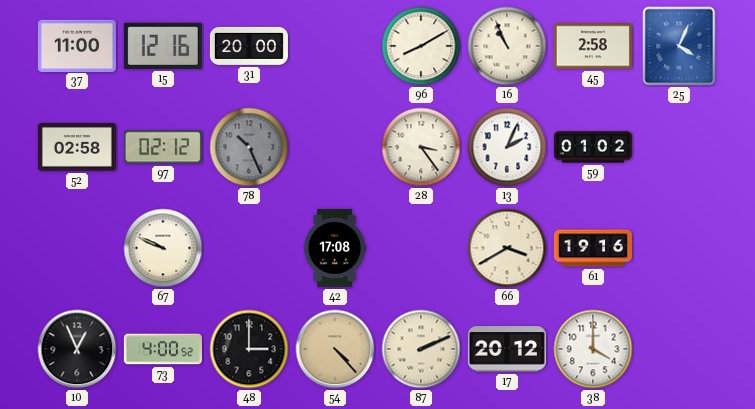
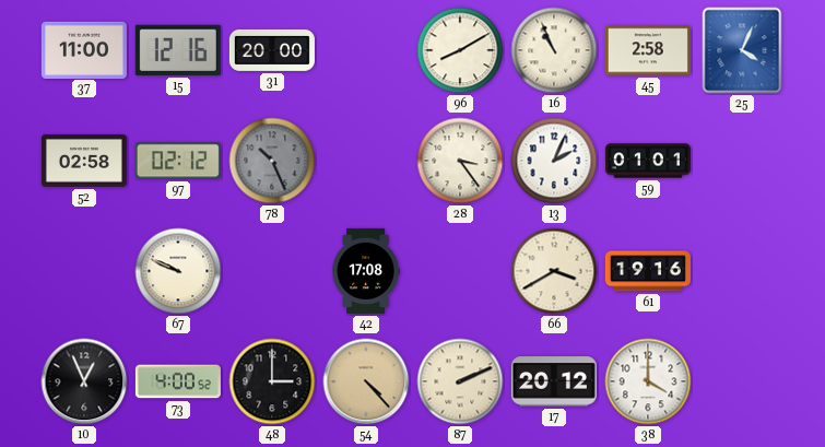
59: 01:02 -> 01:01 (648, 161)
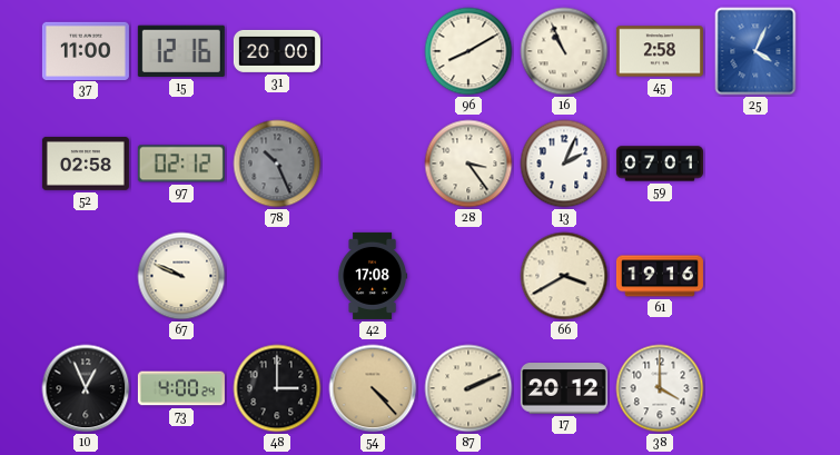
59: 01:01 -> 07:01 (660, 164)
73: 4:00:52 -> 4:00:24 (181, 388)
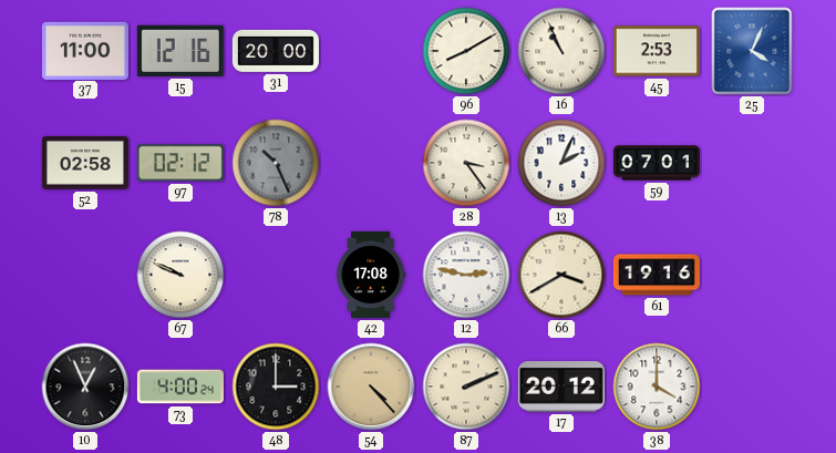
45: 2:58 -> 2:53 (657, 51)
12: none -> 2:47 (466, 275)
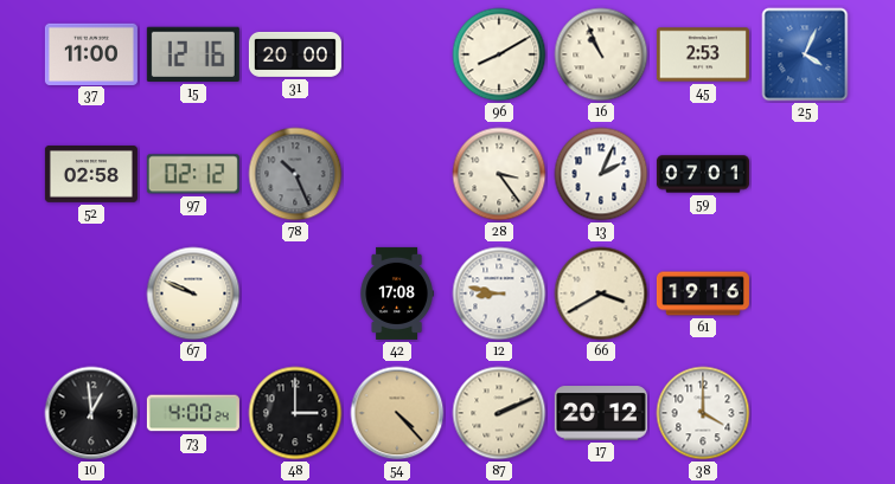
12: 2:47 -> 8:47 (499, 293)
10: 12:56 -> 12:59 (91, 413)
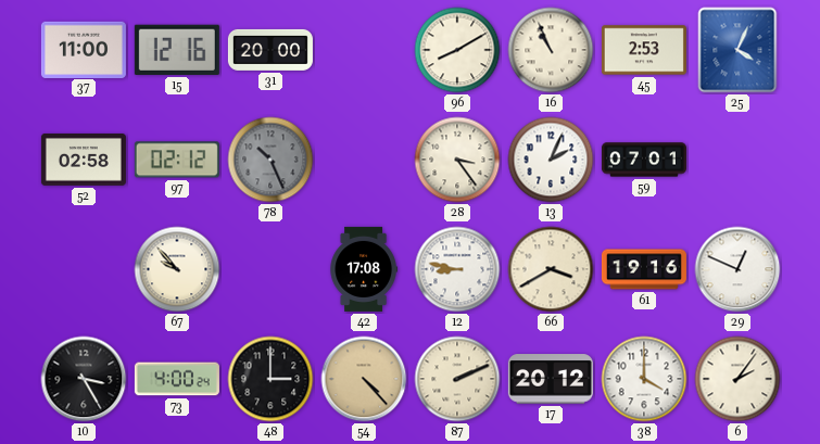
67: 9:49 -> 9:53 (177, 269)
29: none -> 12:49 (737, 269)
10: 12:59 -> 3:25 (84, 379)
6: none -> 2:06 (737, 379)
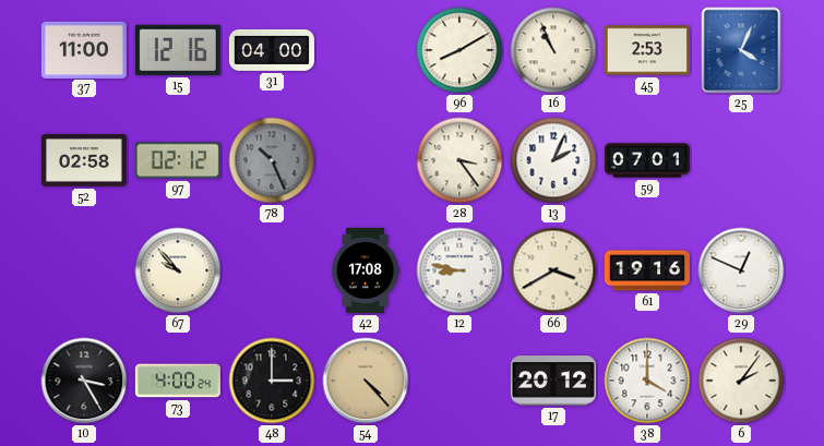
31: 20:00 -> 04:00 (272, 50)
87: 2:11 -> none (457, 379)
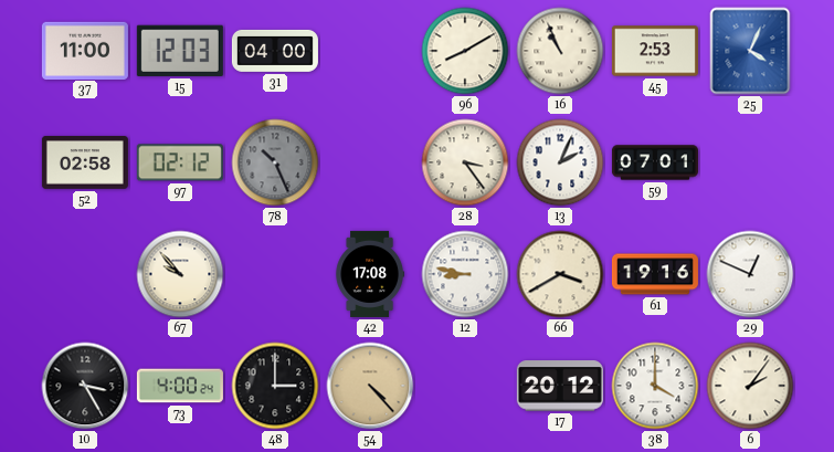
15: 12:16 -> 12:03 (180, 51)
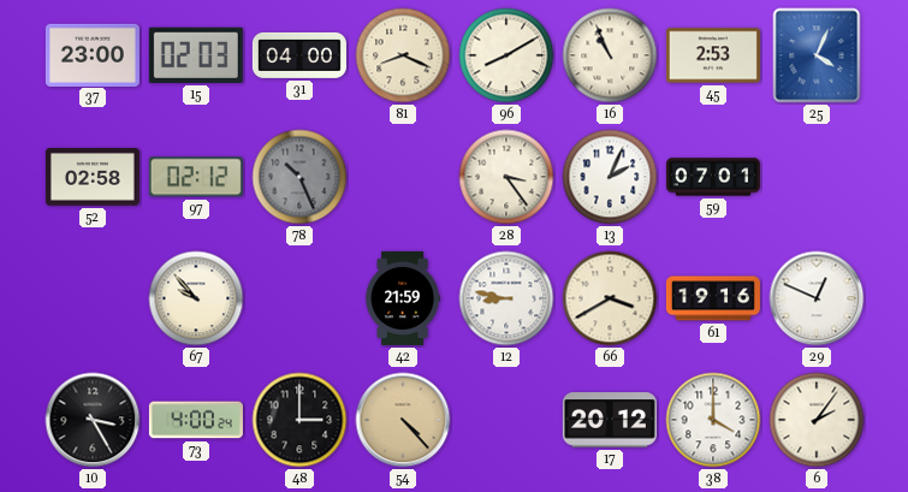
37: 11:00 -> 23:00 (93, 54)
15: 12:03 -> 02:03 (196, 55)
81: none -> 8:19 (403, 55)
42: 17:08 -> 21:59 (403, 298)
